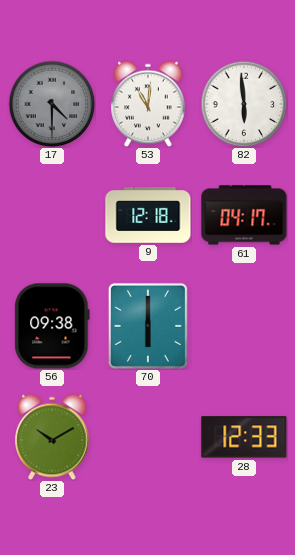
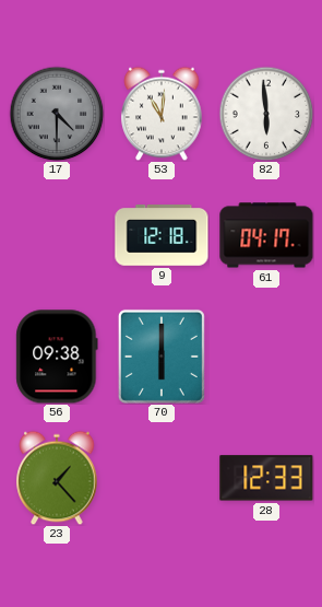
23: 10:10 -> 1:23 (57, 478)
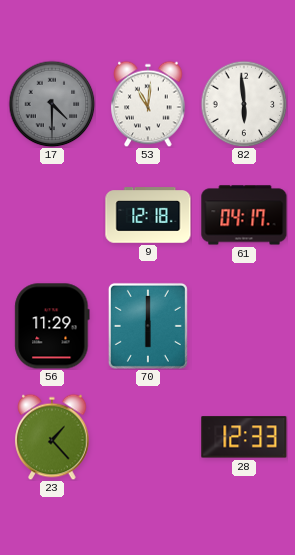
56: 09:38 -> 11:29 (52, 326)
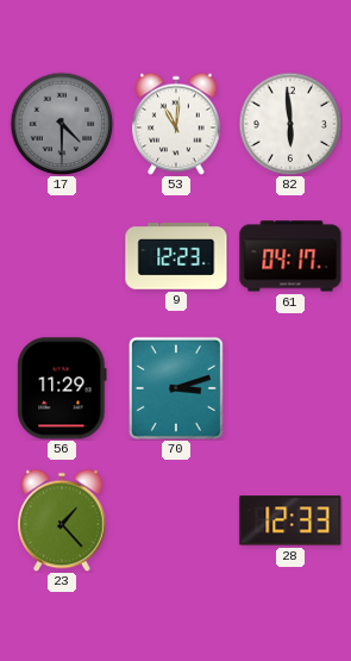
9: 12:18 -> 12:23 (176, 256)
70: 6:00 -> 3:12 (176, 388)
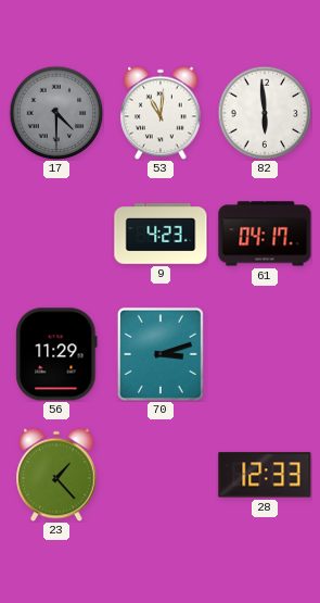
9: 12:23 -> 4:23 (161, 234)
